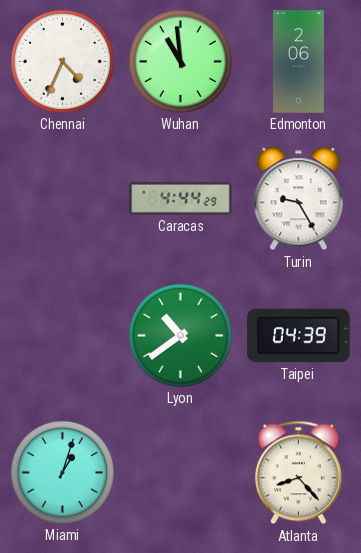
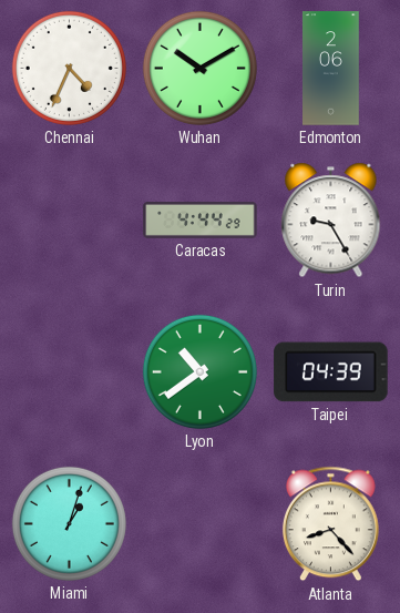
Wuhan: 10:59 -> 10:10 (199, 68)
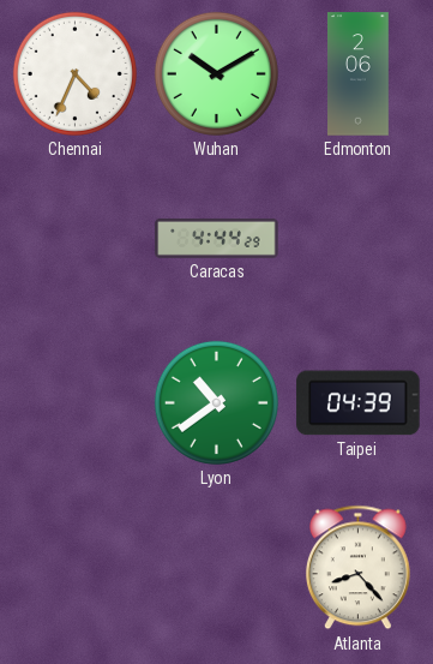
Turin: 9:25 -> none (331, 221)
Miami: 1:03 -> none (69, 523)
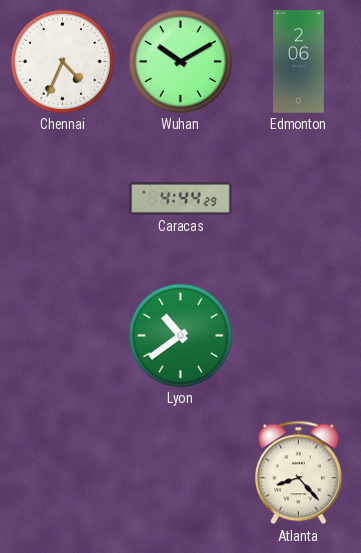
Taipei: 04:39 -> none (359, 403)
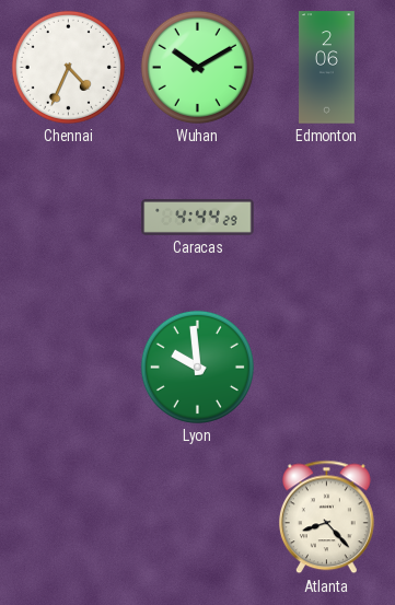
Lyon: 10:39 -> 9:59 (197, 367)
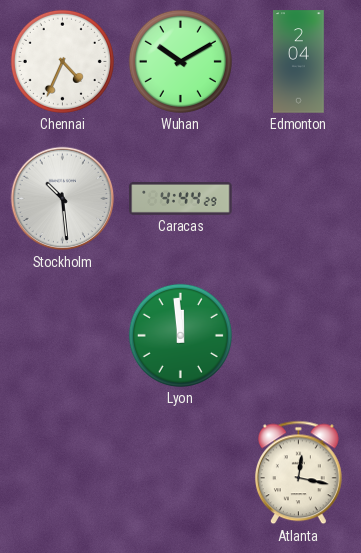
Edmonton: 2:06 -> 2:04 (299, 62)
Stockholm: none -> 10:29 (63, 199)
Lyon: 9:59 -> 11:59 (180, 335)
Atlanta: 8:23 -> 12:17 (298, 473)
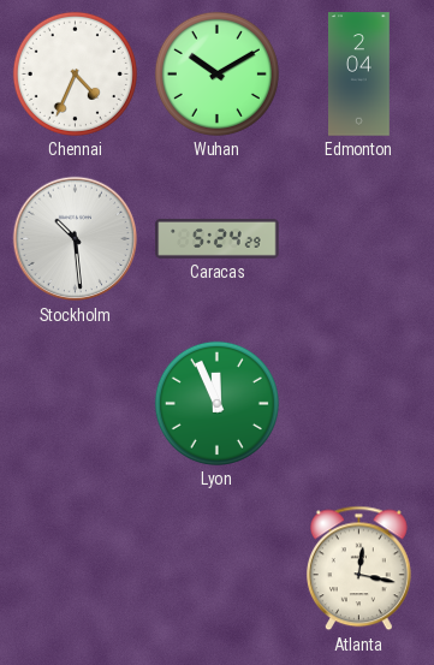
Caracas: 4:44 -> 5:24 (218, 238)
Lyon: 11:59 -> 11:56 (216, 403)
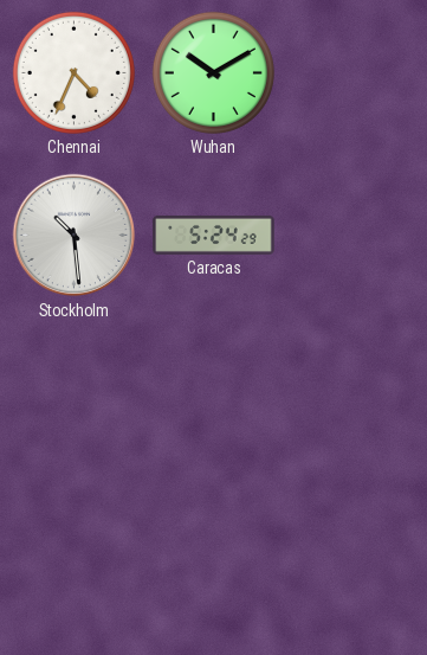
Edmonton: 2:04 -> none (359, 75)
Lyon: 11:56 -> none (216, 403)
Atlanta: 12:17 -> none (358, 569)
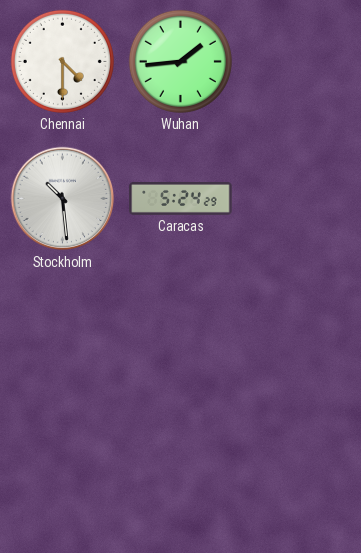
Chennai: 4:34 -> 4:30 (62, 61)
Wuhan: 10:10 -> 1:44 (180, 61)
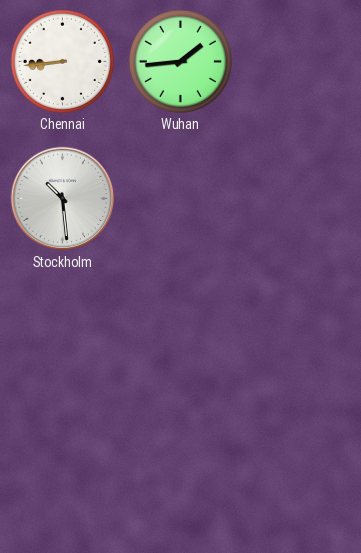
Chennai: 4:30 -> 8:44 (62, 61)
Caracas: 5:24 -> none (181, 198)
